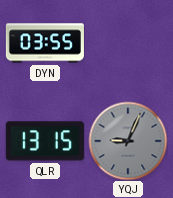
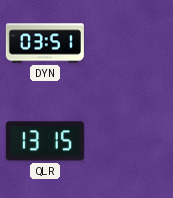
DYN: 03:55 -> 03:51 (45, 43)
YQJ: 9:04 -> none (128, 141)
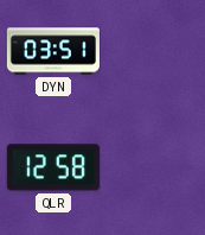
QLR: 13:15 -> 12:58 (53, 167)
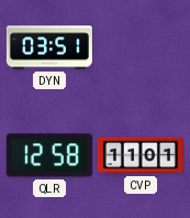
CVP: none -> 11:01 (141, 155)
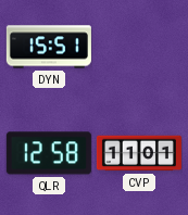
DYN: 03:51 -> 15:51 (49, 47)
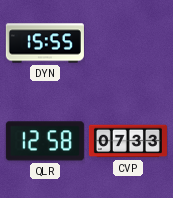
DYN: 15:51 -> 15:55 (45, 43)
CVP: 11:01 -> 07:33 (128, 141)
